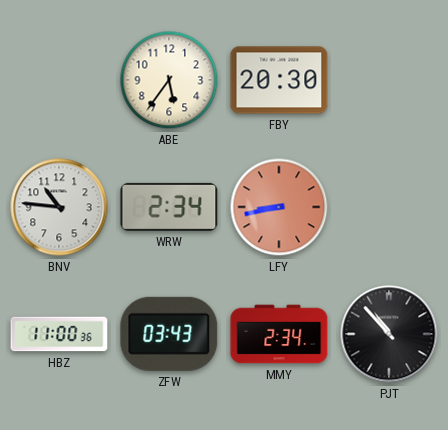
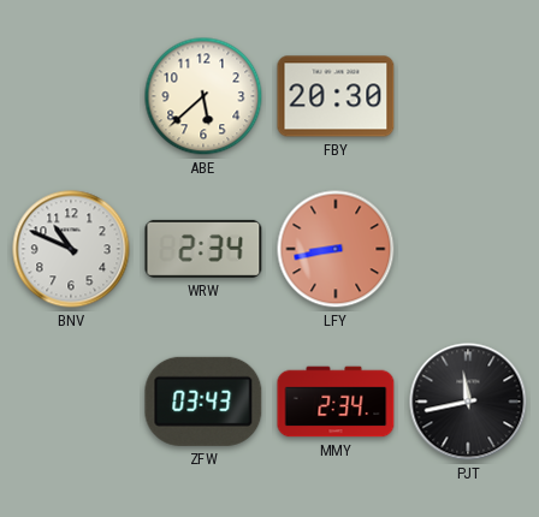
ABE: 5:36 -> 5:38 (203, 96)
BNV: 10:46 -> 10:49 (71, 249)
HBZ: 11:00 -> none (59, 334)
PJT: 10:53 -> 11:43 (468, 402)
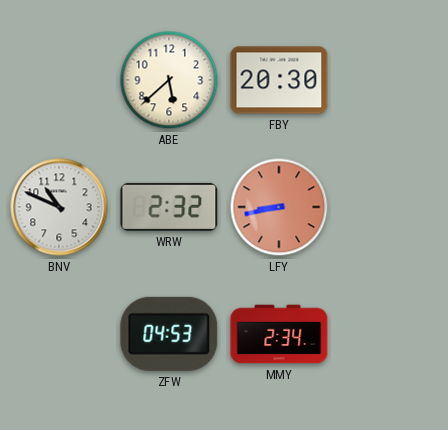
WRW: 2:34 -> 2:32 (169, 207)
ZFW: 03:43 -> 04:53 (169, 334)
PJT: 11:43 -> none (468, 402)
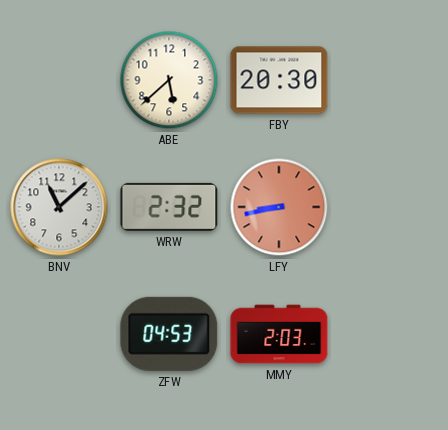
BNV: 10:49 -> 11:08 (59, 207)
MMY: 2:34 -> 2:03 (279, 334)
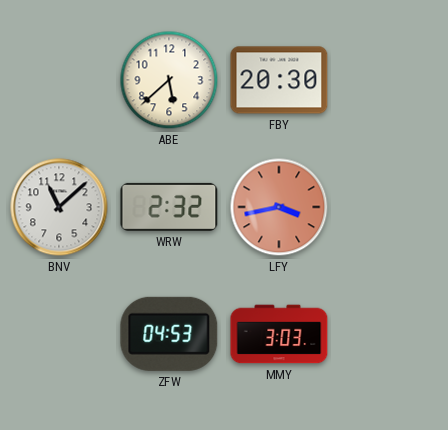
LFY: 8:43 -> 3:43 (279, 207)
MMY: 2:03 -> 3:03 (279, 334)
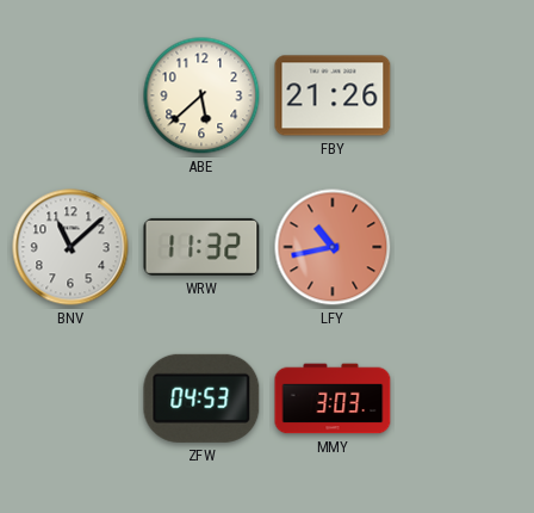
FBY: 20:30 -> 21:26 (333, 95)
WRW: 2:32 -> 11:32 (201, 247)
LFY: 3:43 -> 10:43 (333, 247)
